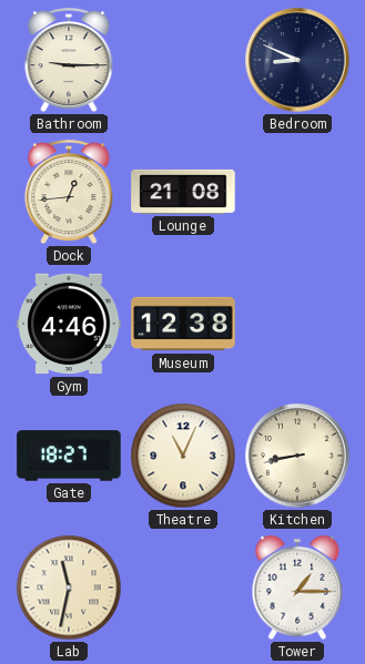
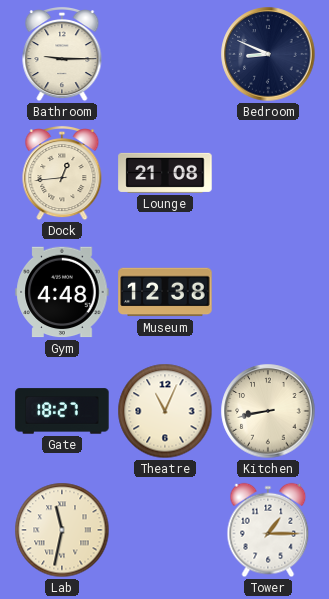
Gym: 4:46 -> 4:48 (62, 292)
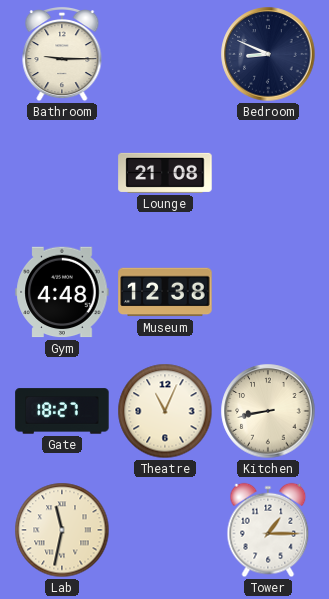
Dock: 12:44 -> none (62, 173)
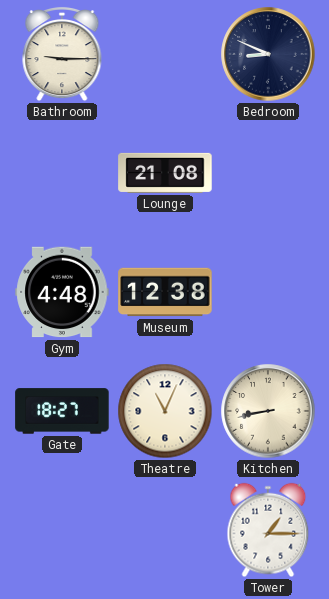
Lab: 11:32 -> none (62, 530)
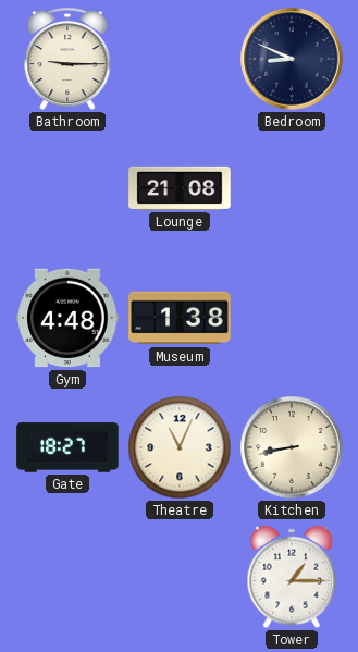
Museum: 12:38 -> 1:38 (180, 318)
